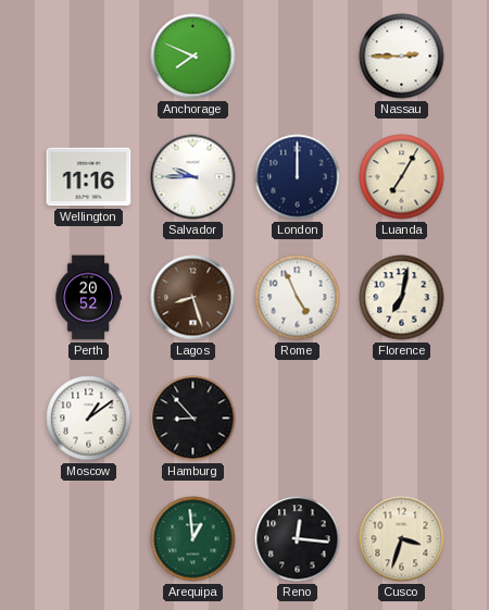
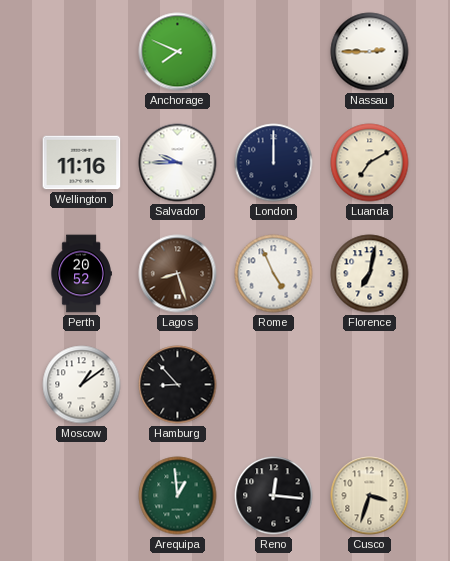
Luanda: 7:05 -> 7:10 (370, 163)
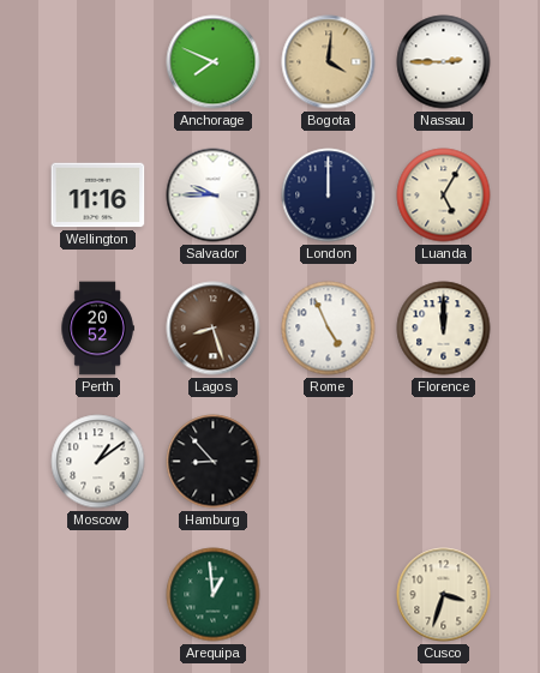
Bogota: none -> 4:01 (329, 62)
Luanda: 7:10 -> 5:05 (444, 196)
Florence: 7:02 -> 12:00 (444, 329)
Reno: 12:16 -> none (274, 496)
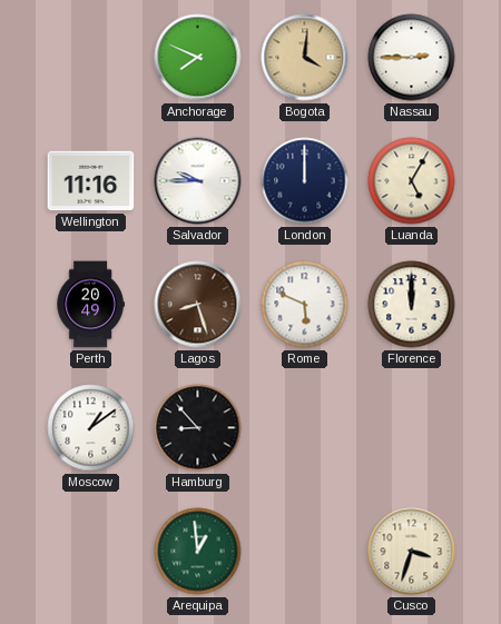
Perth: 20:52 -> 20:49 (90, 305)
Rome: 4:56 -> 5:49 (305, 305)
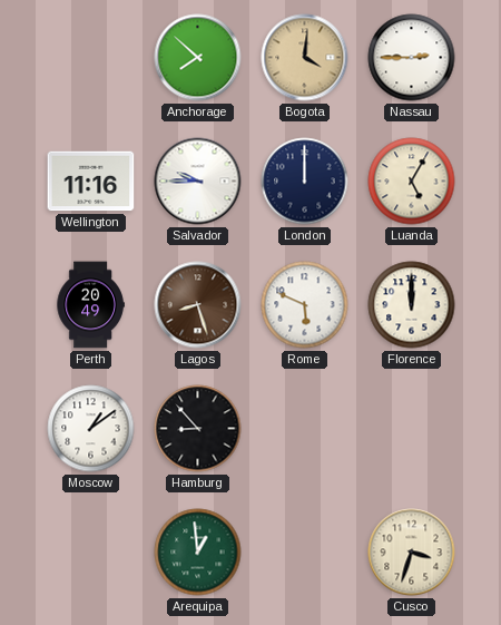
Anchorage: 7:49 -> 7:52 (198, 58)
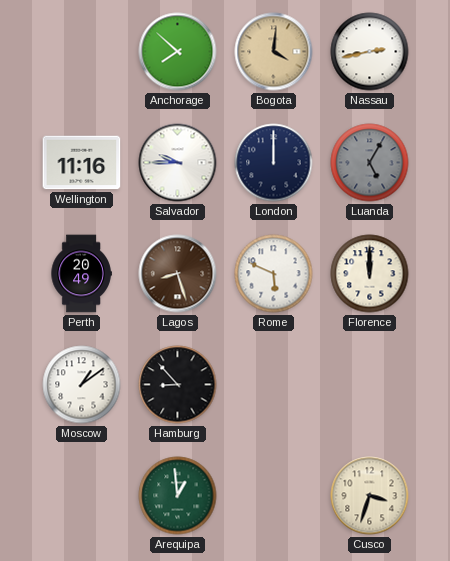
Nassau: 2:45 -> 2:43 (370, 52)
Luanda dial: cream -> grey (370, 163)
